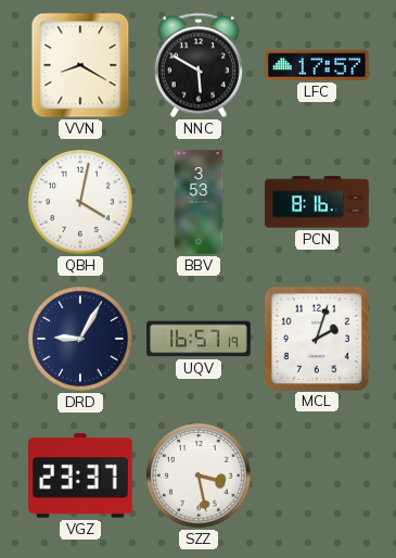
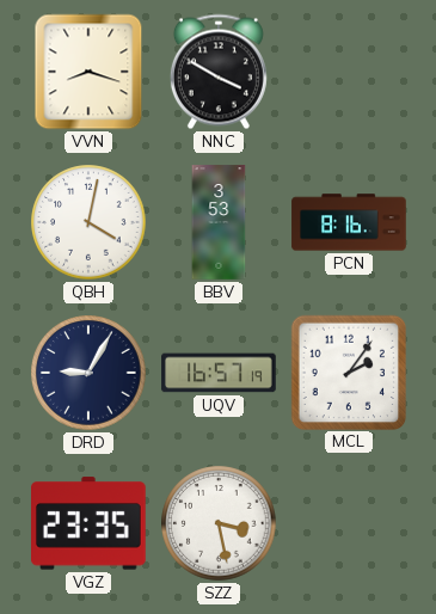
VVN: 8:20 -> 8:18 (88, 72)
NNC: 5:50 -> 3:50 (219, 72)
LFC: 17:57 -> none (317, 65)
MCL: 2:03 -> 2:06 (348, 372)
VGZ: 23:37 -> 23:35 (90, 523)
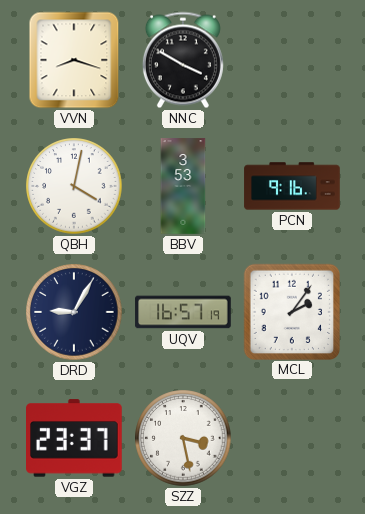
PCN: 8:16 -> 9:16 (292, 186)
VGZ: 23:35 -> 23:37 (75, 438)
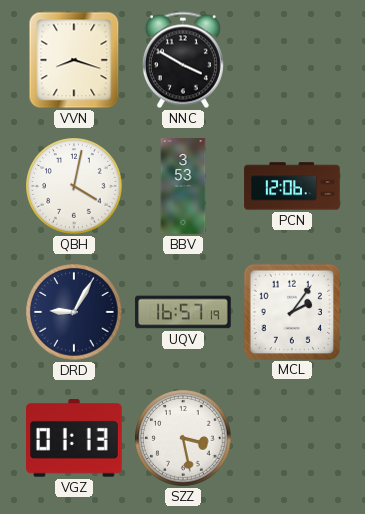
PCN: 9:16 -> 12:06 (292, 186)
VGZ: 23:37 -> 01:13 (75, 438)
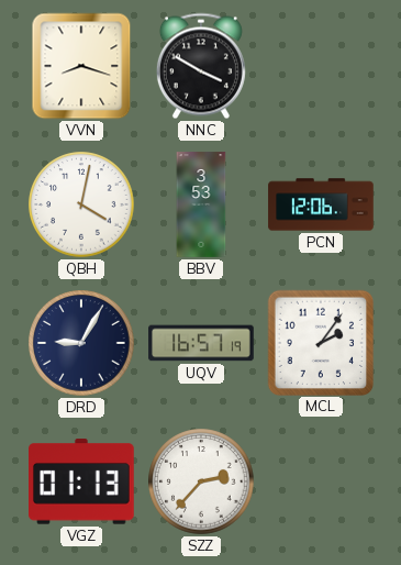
SZZ: 3:28 -> 2:37 (201, 481)
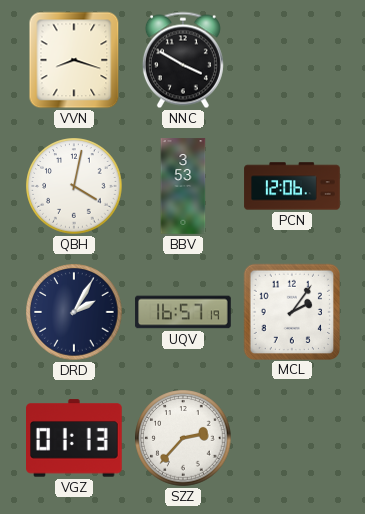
DRD: 9:05 -> 2:05 (74, 312)
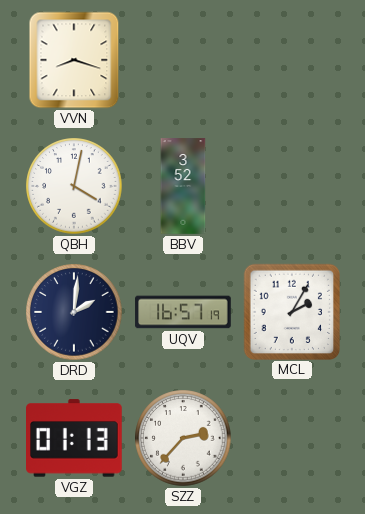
NNC: 3:50 -> none (183, 60)
BBV: 3:53 -> 3:52 (183, 186)
PCN: 12:06 -> none (292, 186)
DRD: 2:05 -> 2:01 (74, 312)
MCL: 2:06 -> 2:05 (291, 311)
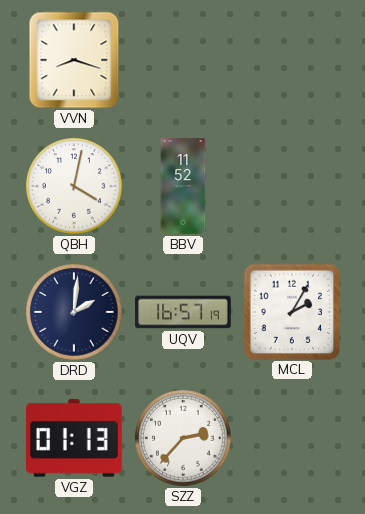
BBV: 3:52 -> 11:52 (183, 186)
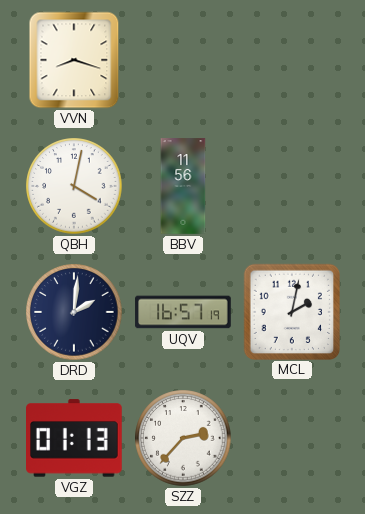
BBV: 11:52 -> 11:56 (183, 186)
MCL: 2:05 -> 2:02 (291, 311)
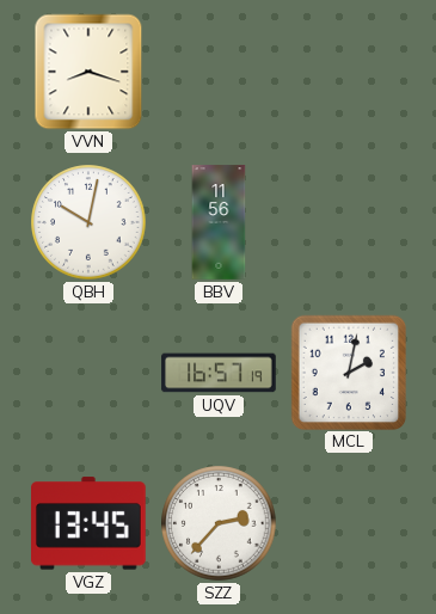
QBH: 4:02 -> 10:02 (88, 222)
DRD: 2:01 -> none (74, 312)
VGZ: 01:13 -> 13:45 (90, 523)
